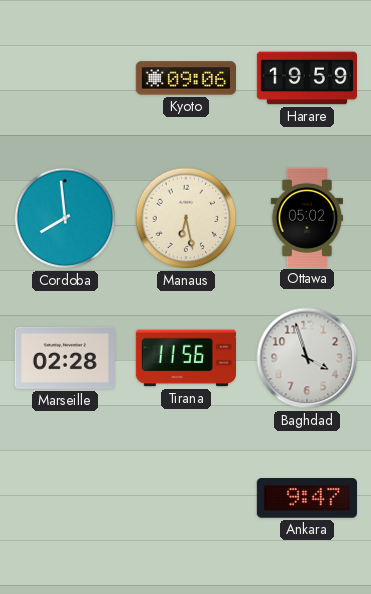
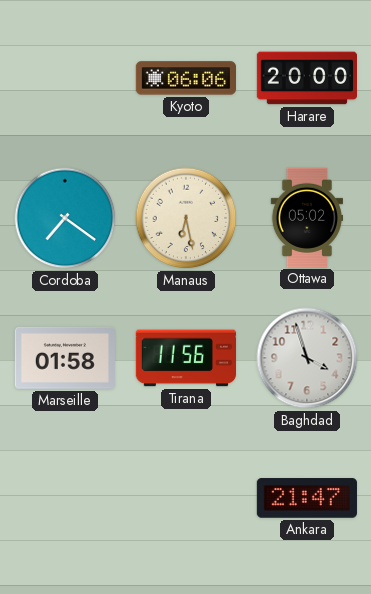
Kyoto: 09:06 -> 06:06 (185, 78)
Harare: 19:59 -> 20:00 (306, 78)
Cordoba: 7:59 -> 7:21 (65, 218)
Marseille: 02:28 -> 01:58 (65, 358)
Ankara: 9:47 -> 21:47 (307, 498)
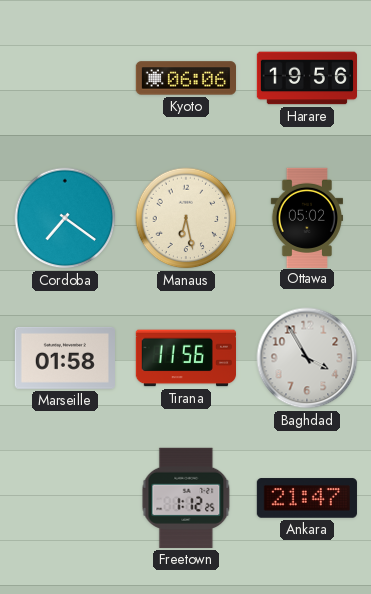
Harare: 20:00 -> 19:56 (306, 78)
Baghdad: 3:57 -> 3:55 (307, 358)
Freetown: none -> 1:12 (186, 498)
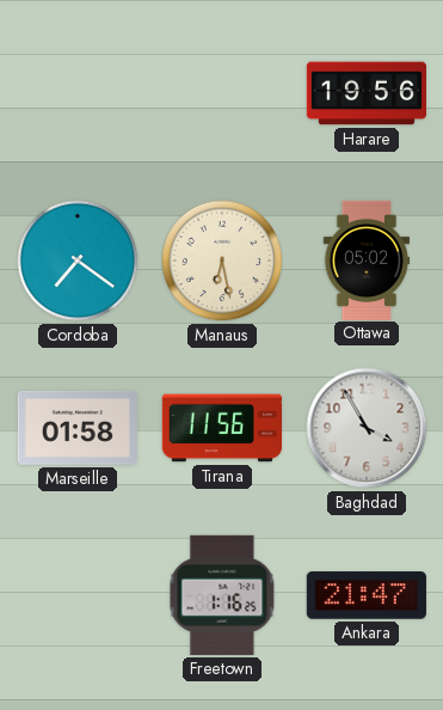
Kyoto: 06:06 -> none (185, 78)
Freetown: 1:12 -> 1:16 (222, 595)
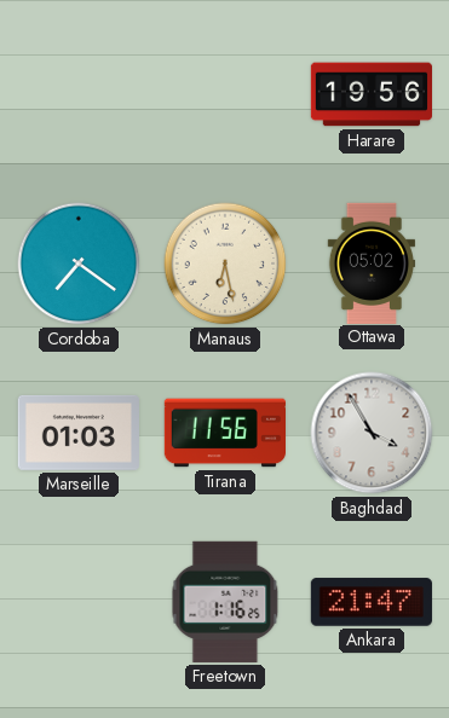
Marseille: 01:58 -> 01:03 (79, 433)
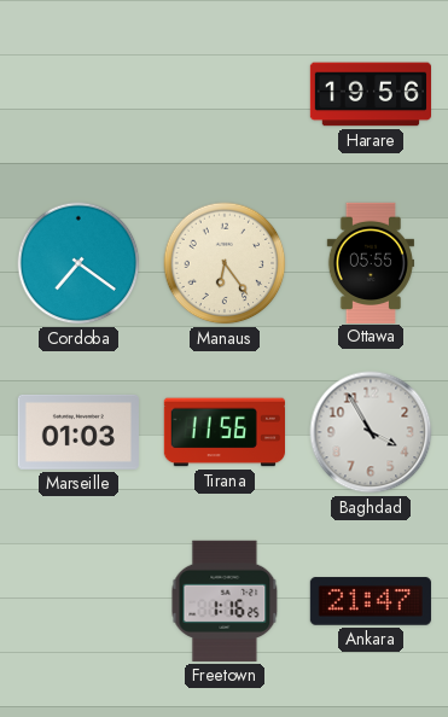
Manaus: 6:28 -> 6:24 (225, 263)
Ottawa: 05:02 -> 05:55 (370, 262)
